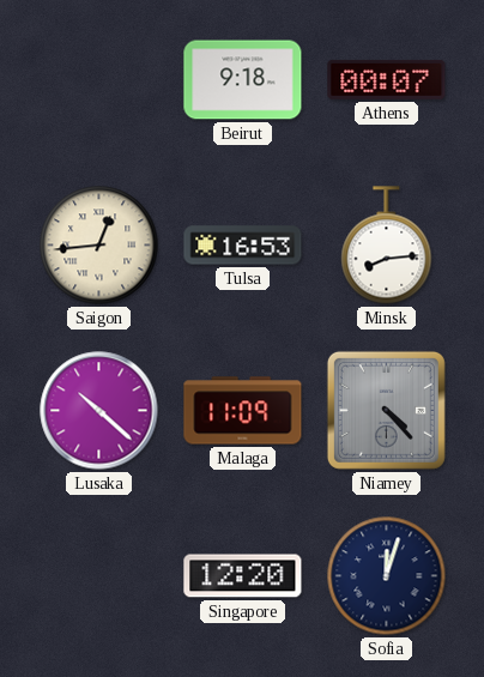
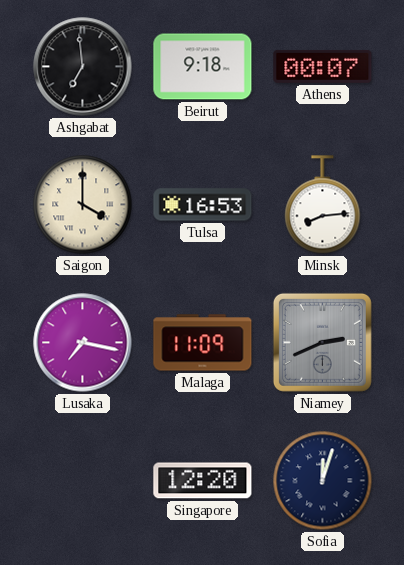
Ashgabat: none -> 6:59 (83, 67)
Saigon: 12:44 -> 4:00 (83, 205)
Lusaka: 10:22 -> 7:17 (83, 343)
Niamey: 4:23 -> 2:41 (322, 342)
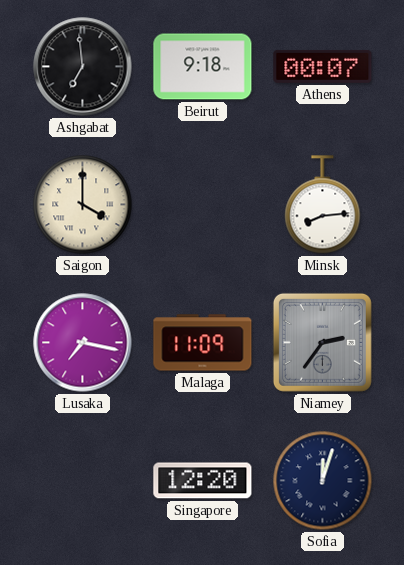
Tulsa: 16:53 -> none (203, 205)
Niamey: 2:41 -> 2:36 (322, 342)
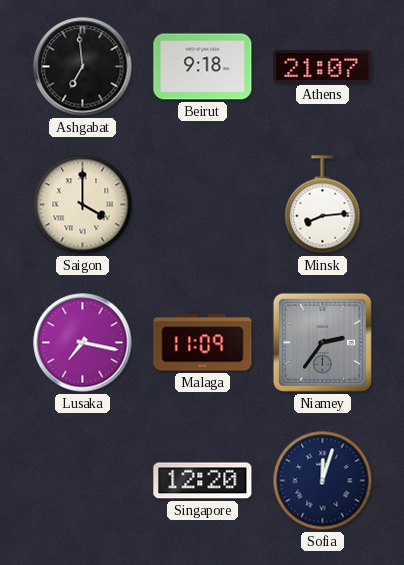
Athens: 00:07 -> 21:07 (323, 66)
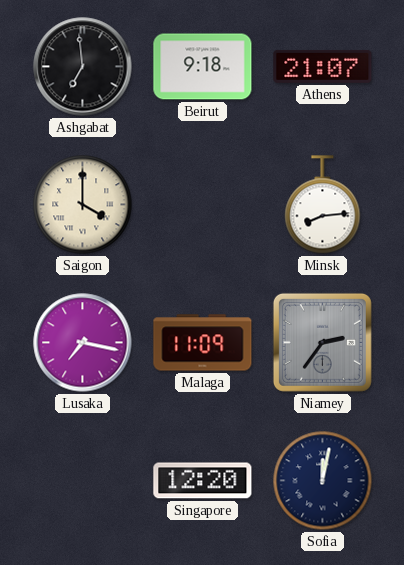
Sofia: 12:03 -> 12:02 (323, 481)
